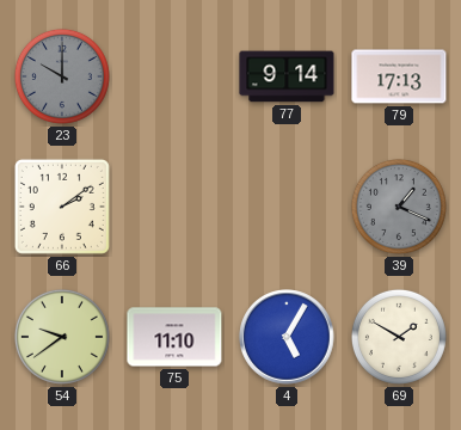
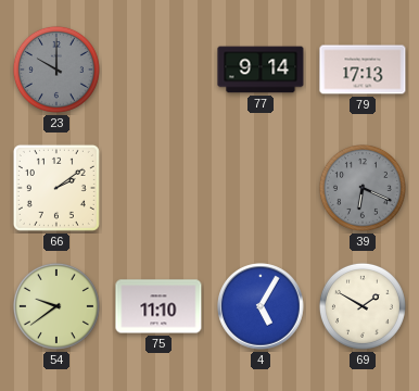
39: 1:19 -> 6:19 (363, 188)
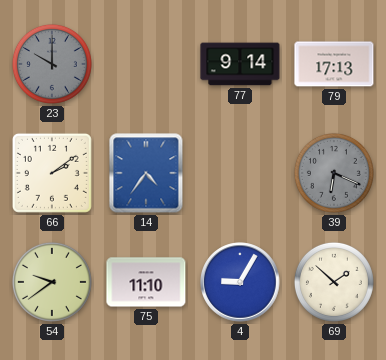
14: none -> 4:36 (146, 173)
4: 5:05 -> 9:05 (240, 282)
69: 1:50 -> 1:52 (334, 282)
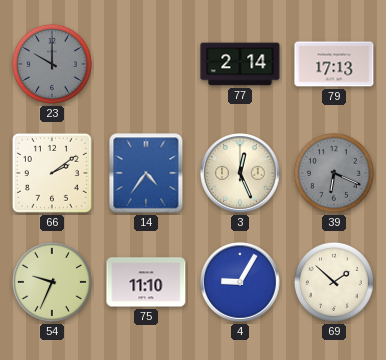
77: 9:14 -> 2:14 (240, 64)
3: none -> 12:26 (240, 173)
54: 9:39 -> 9:34 (52, 282)
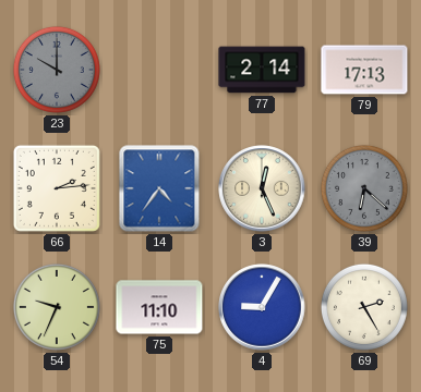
66: 2:09 -> 2:14 (57, 188)
39: 6:19 -> 6:22 (364, 188)
69: 1:52 -> 2:25 (364, 307)
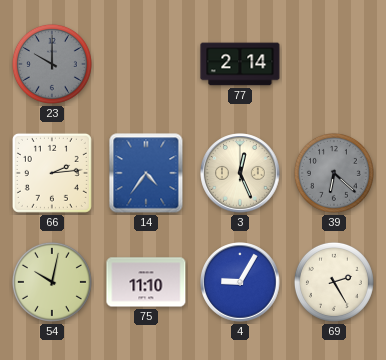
79: 17:13 -> none (364, 70)
54: 9:34 -> 10:02 (52, 282)
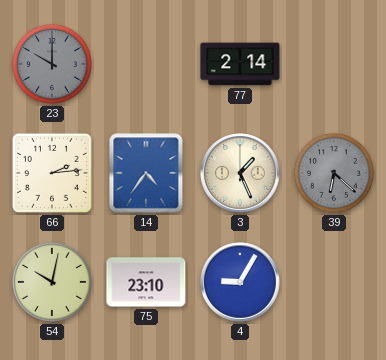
3: 12:26 -> 1:26 (240, 173)
75: 11:10 -> 23:10 (146, 282)
69: 2:25 -> none (334, 282)
